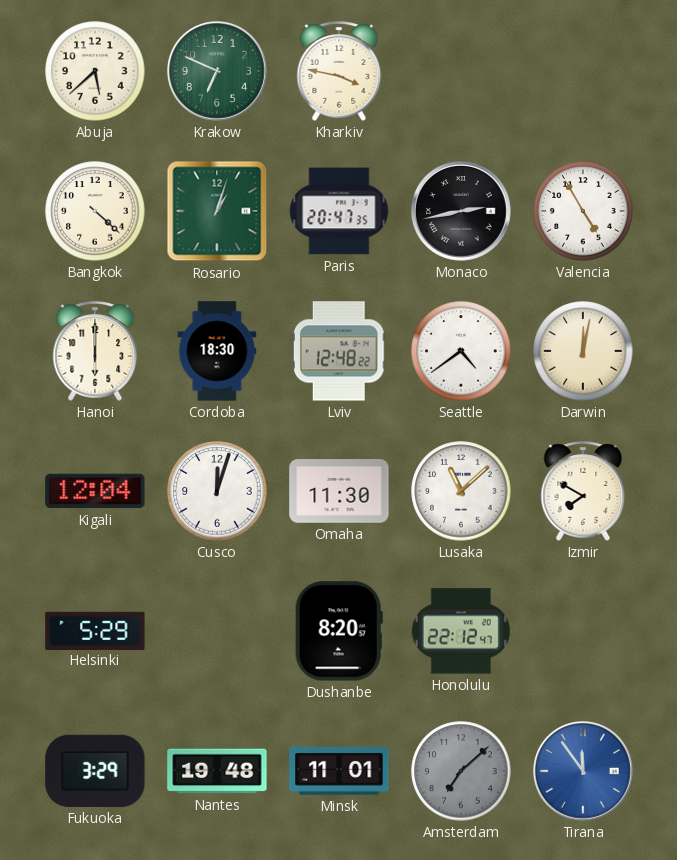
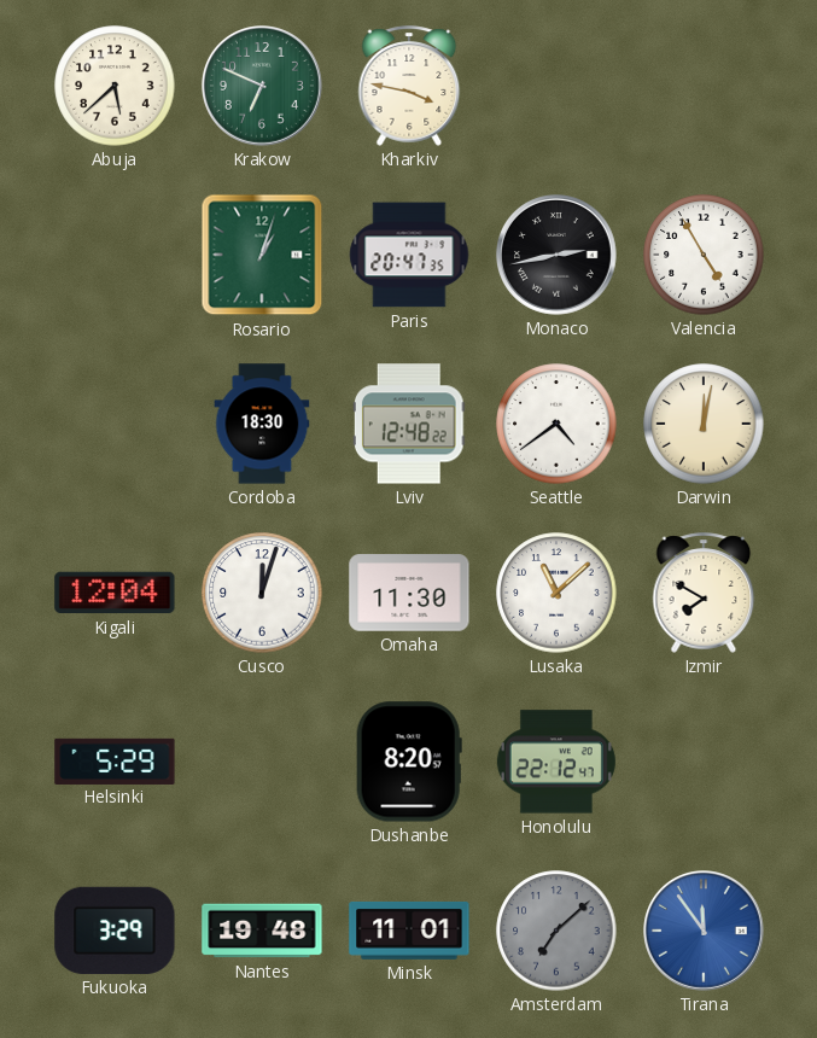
Bangkok: 4:22 -> none (95, 211)
Hanoi: 6:00 -> none (95, 351)
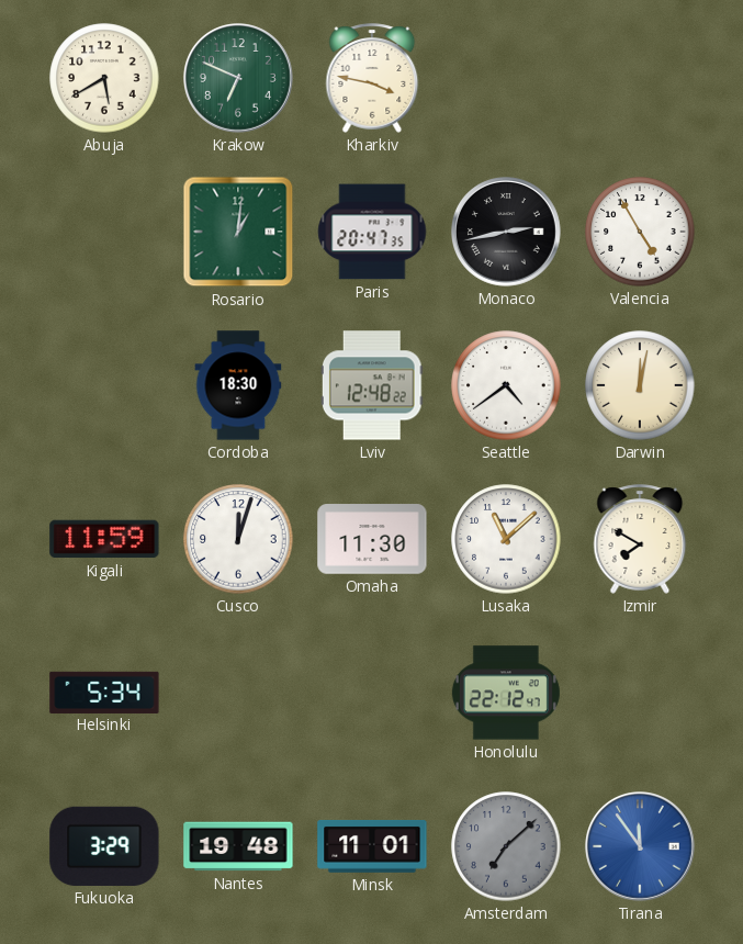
Abuja: 5:38 -> 5:40 (104, 78)
Rosario: 1:03 -> 1:01 (238, 232)
Kigali: 12:04 -> 11:59 (104, 539)
Helsinki: 5:29 -> 5:34 (104, 692)
Dushanbe: 8:20 -> none (409, 762)
